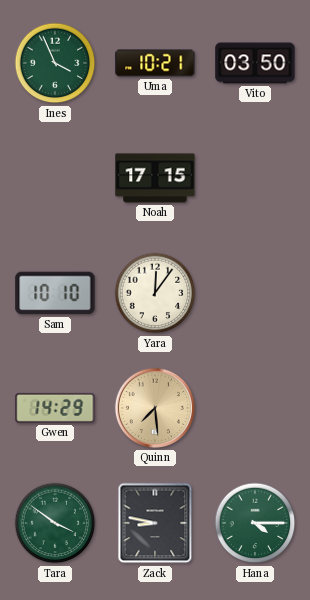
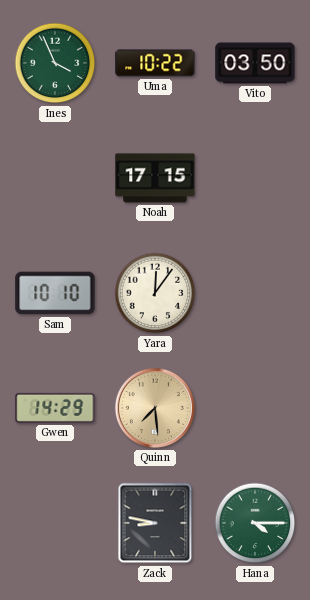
Uma: 10:21 -> 10:22 (155, 63)
Tara: 3:51 -> none (55, 523)
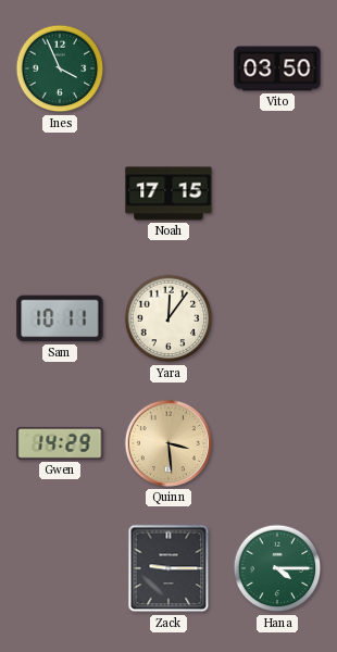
Uma: 10:22 -> none (155, 63)
Sam: 10:10 -> 10:11 (60, 318)
Quinn: 7:29 -> 3:29 (168, 443)
Zack: 8:47 -> 9:15 (168, 568)
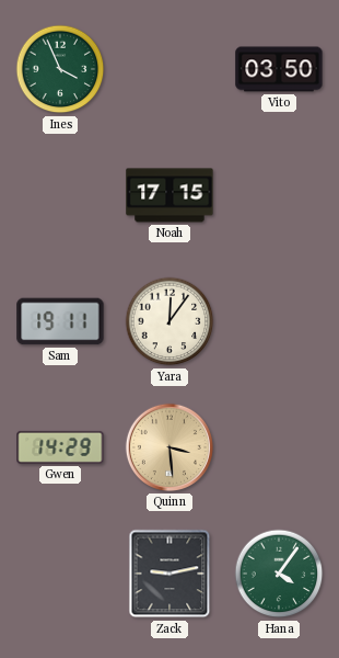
Sam: 10:11 -> 19:11 (60, 321)
Zack: 9:15 -> 9:13 (169, 574)
Hana: 4:15 -> 4:06 (279, 574)
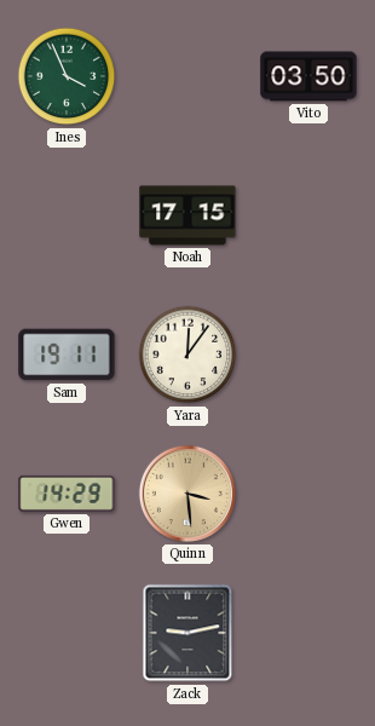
Hana: 4:06 -> none (279, 574)
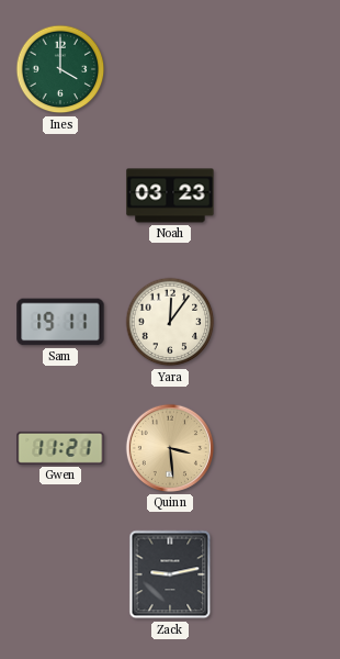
Ines: 3:56 -> 4:00 (60, 69)
Vito: 03:50 -> none (308, 76)
Noah: 17:15 -> 03:23 (170, 196)
Gwen: 14:29 -> 11:21 (60, 448)
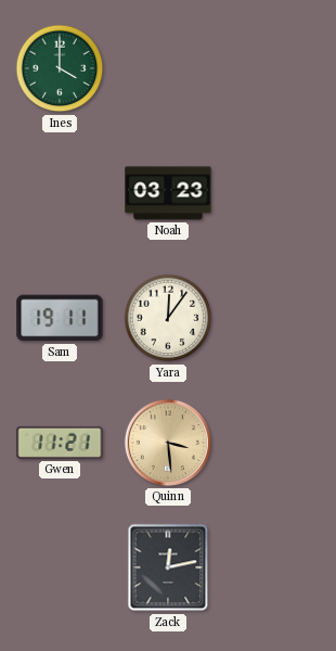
Zack: 9:13 -> 12:13 (168, 567)
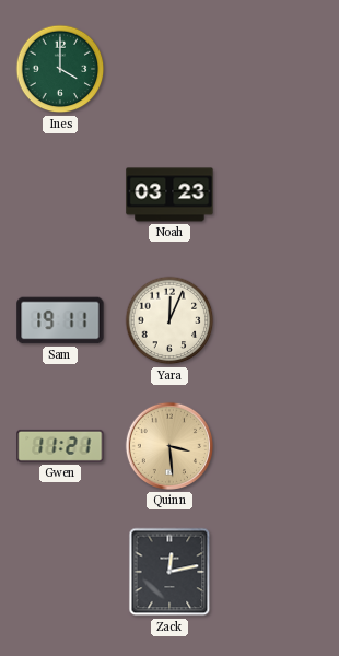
Yara: 12:06 -> 12:04 (169, 320)
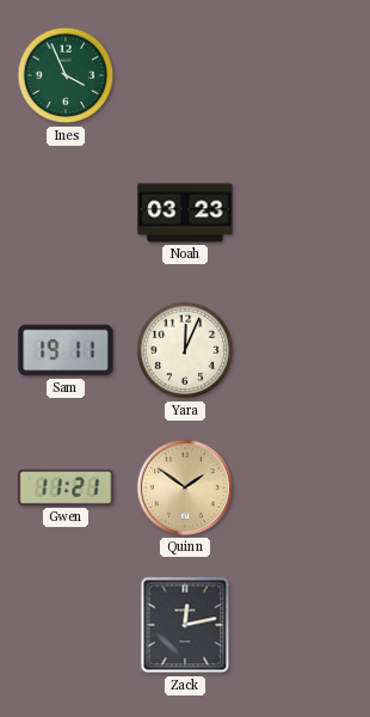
Ines: 4:00 -> 3:56 (66, 75)
Quinn: 3:29 -> 1:51 (185, 488)
